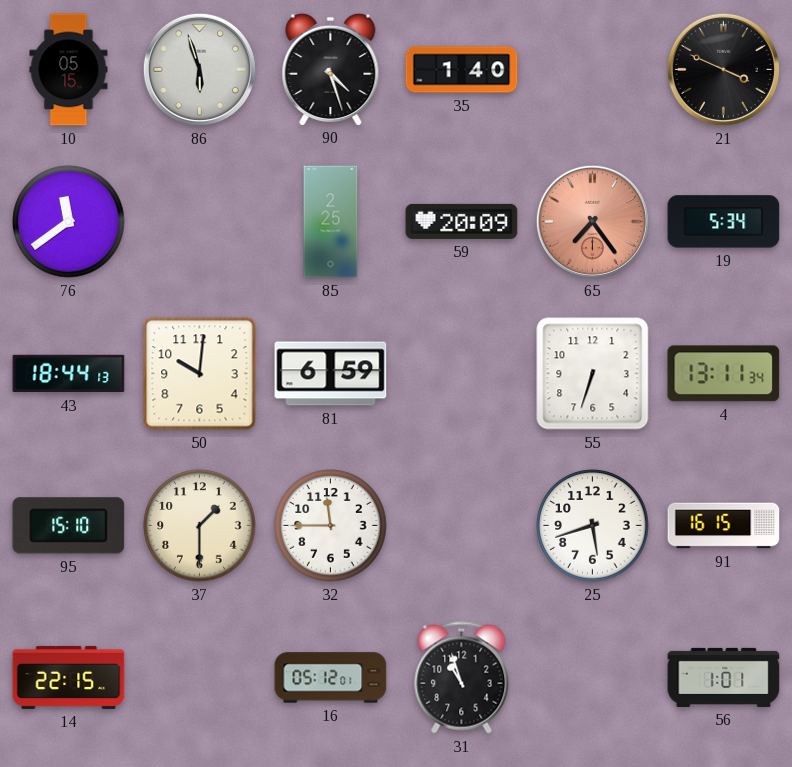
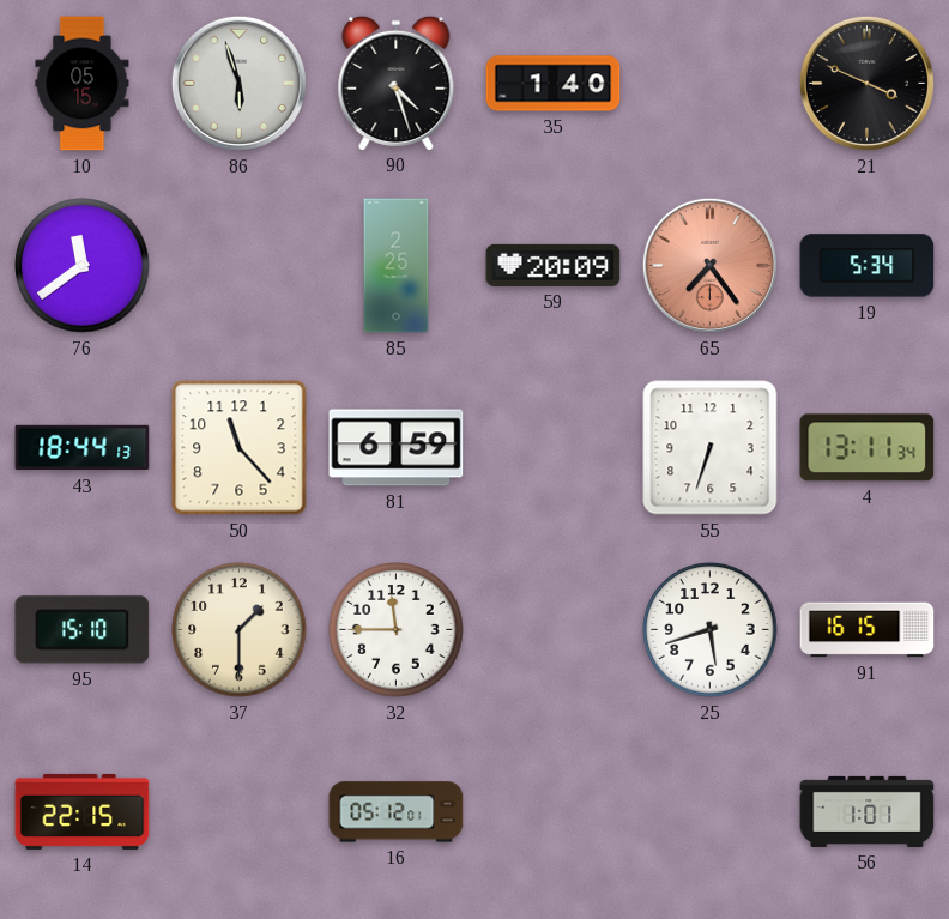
50: 10:01 -> 11:23 (240, 448)
31: 10:57 -> none (462, 678)
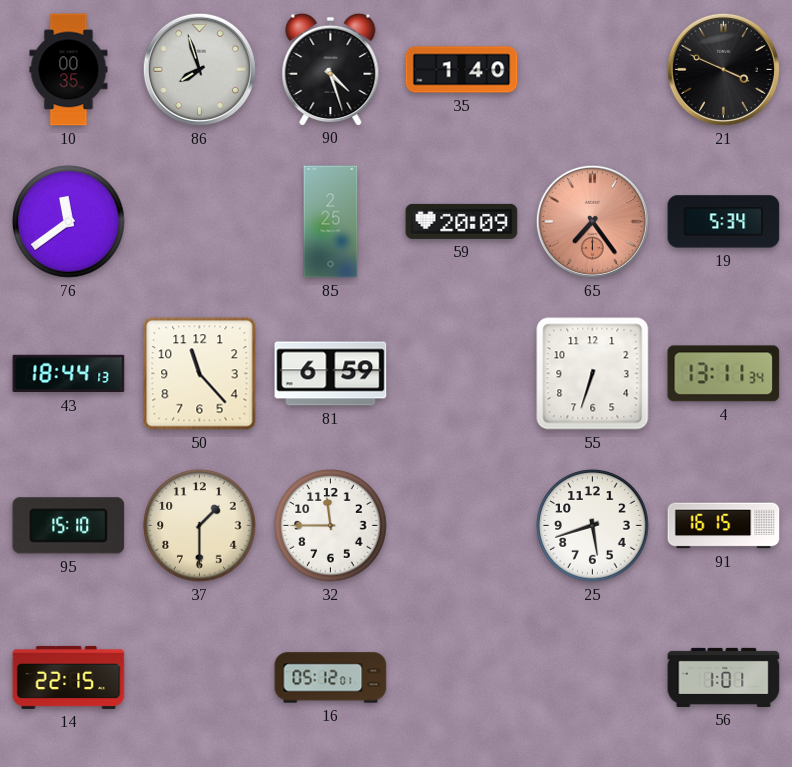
10: 05:15 -> 00:35 (69, 70)
86: 5:57 -> 7:57 (199, 69)
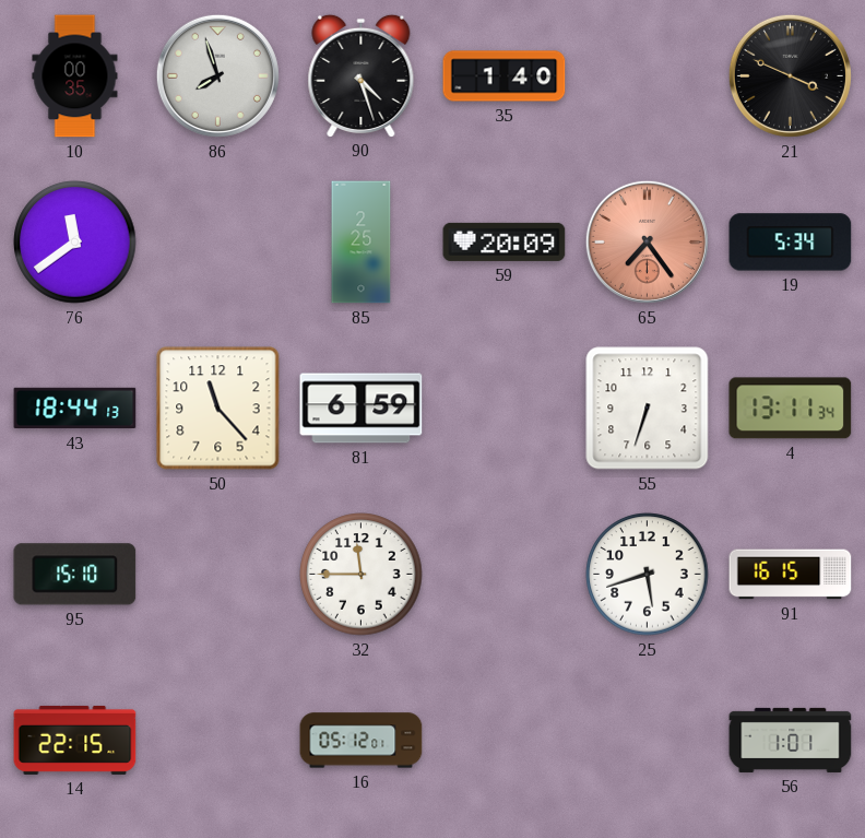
37: 1:30 -> none (200, 526)
